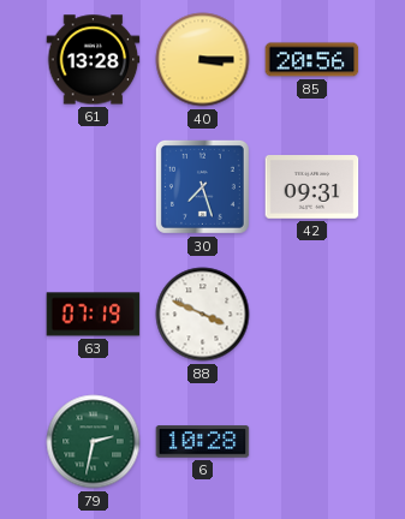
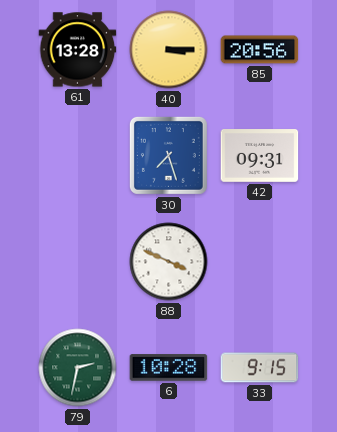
63: 07:19 -> none (94, 315)
33: none -> 9:15 (260, 368)
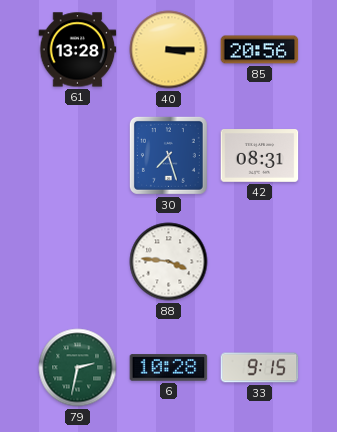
42: 09:31 -> 08:31 (260, 156)
88: 3:49 -> 3:46 (169, 262)
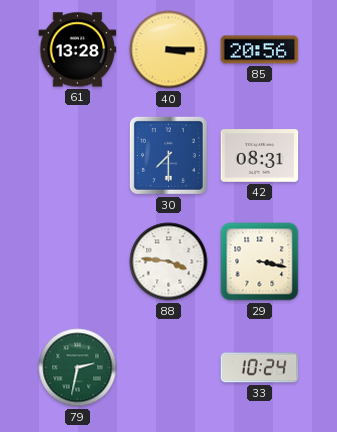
30: 7:27 -> 7:30 (168, 155)
29: none -> 3:17 (260, 262)
6: 10:28 -> none (169, 368)
33: 9:15 -> 10:24 (260, 368)
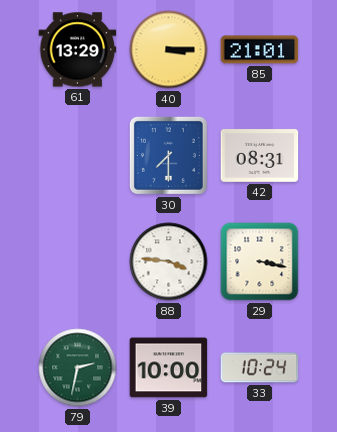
61: 13:28 -> 13:29 (78, 50)
85: 20:56 -> 21:01 (260, 50)
39: none -> 10:00 (169, 368)
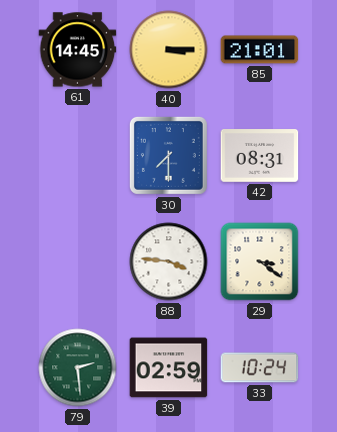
61: 13:29 -> 14:45 (78, 50)
29: 3:17 -> 3:21 (260, 262)
79: 2:32 -> 2:29 (78, 368)
39: 10:00 -> 02:59 (169, 368)
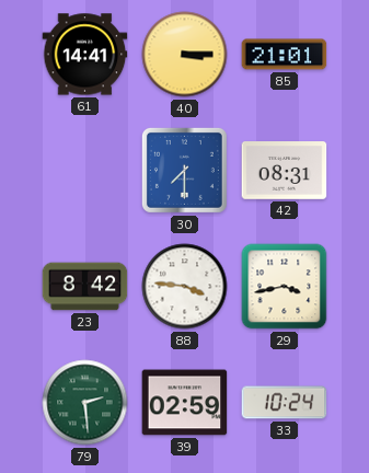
61: 14:45 -> 14:41 (85, 55)
23: none -> 8:42 (85, 287)
29: 3:21 -> 3:43 (285, 287)
